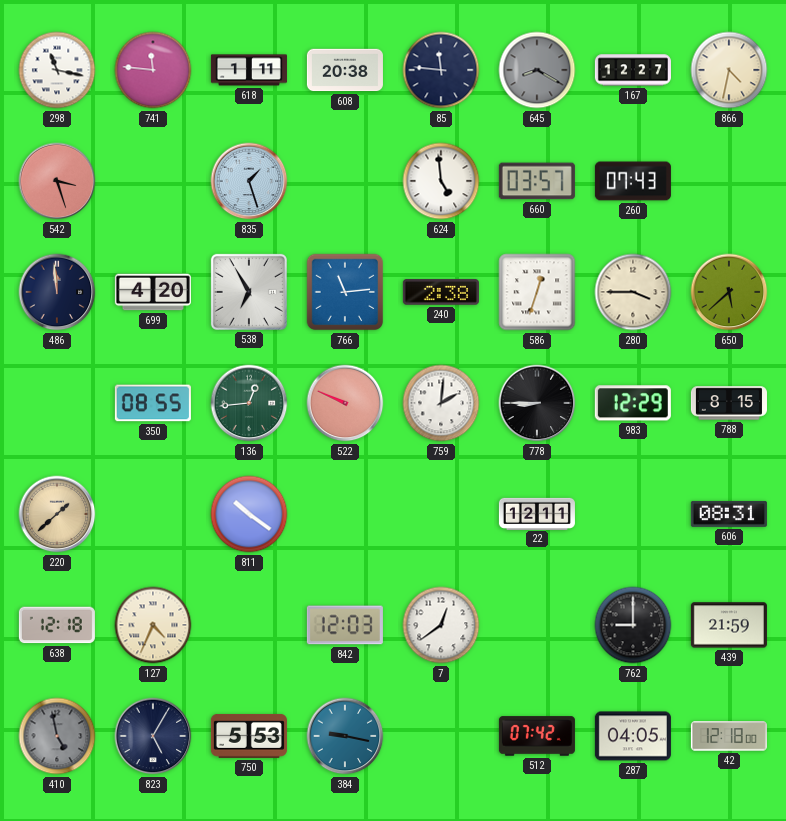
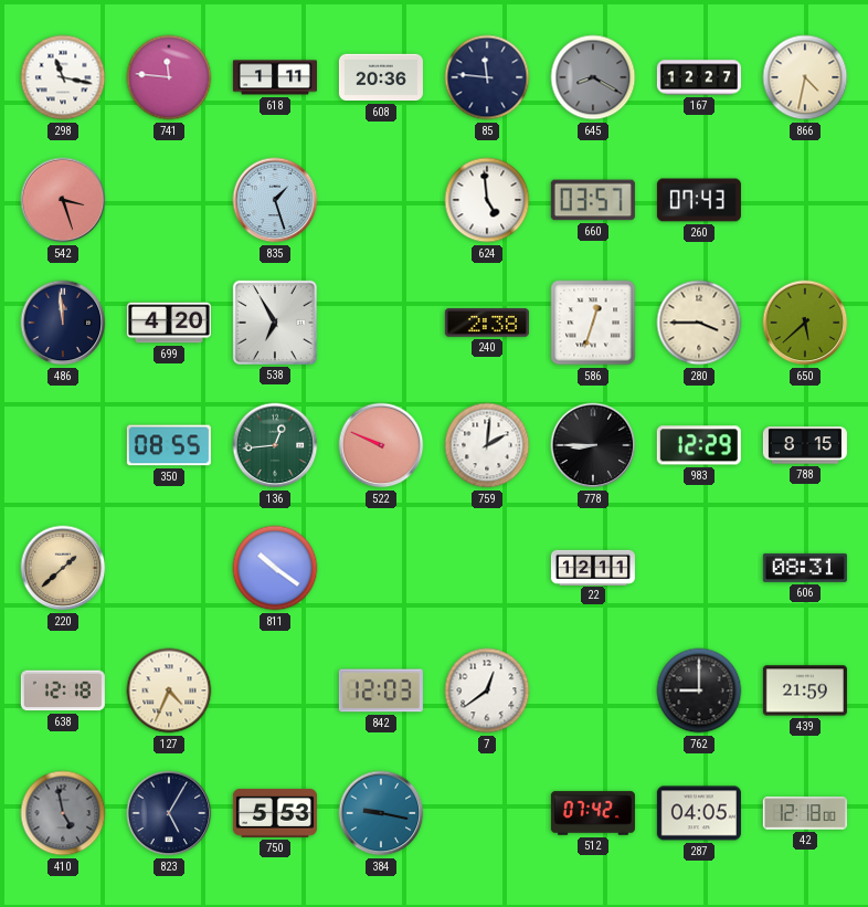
608: 20:38 -> 20:36 (381, 77)
766: 11:14 -> none (345, 292)
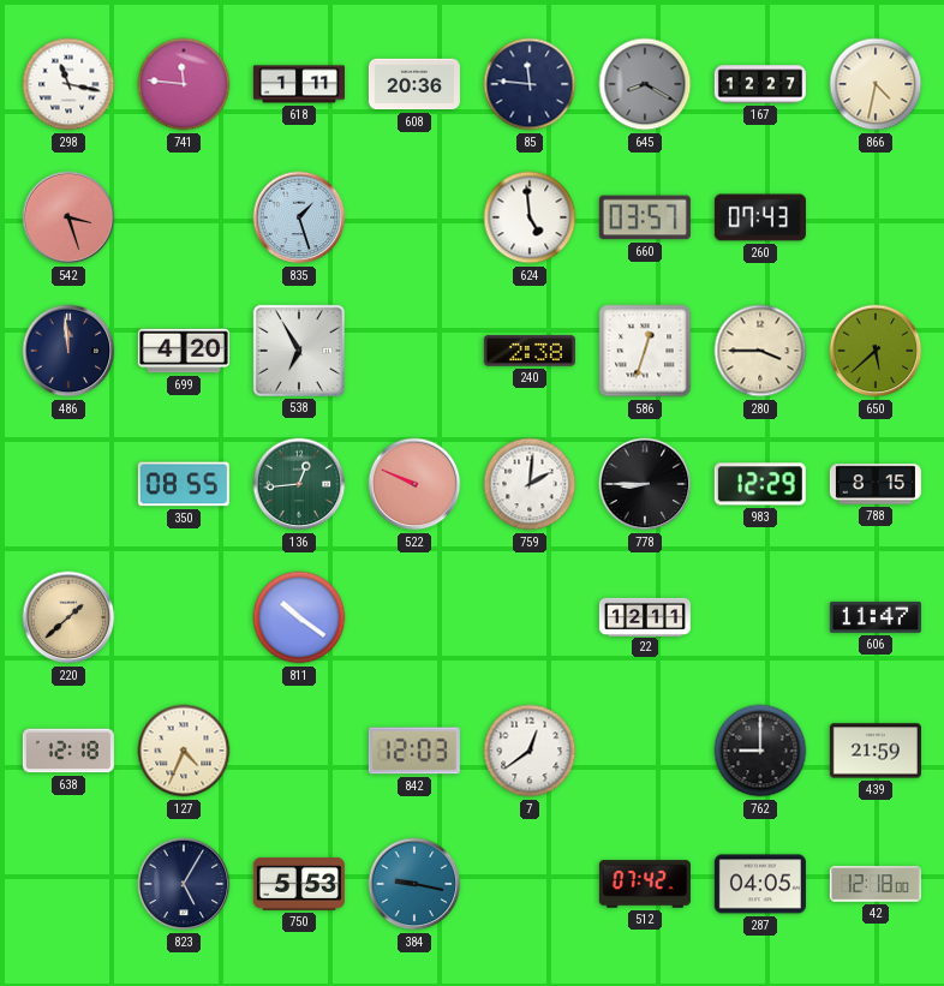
606: 08:31 -> 11:47 (876, 617)
410: 4:58 -> none (63, 813)
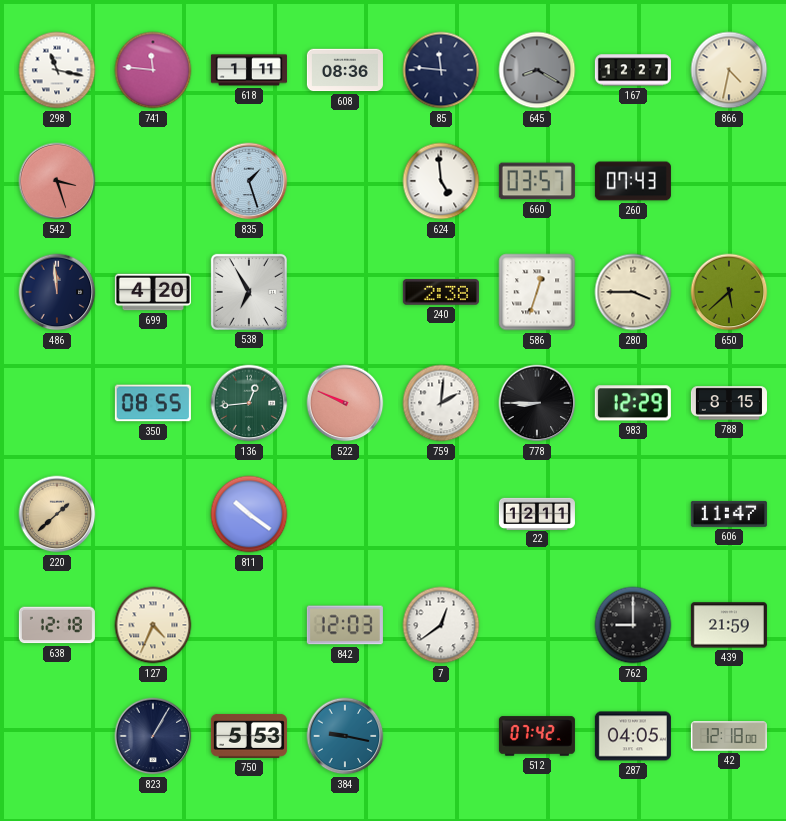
608: 20:36 -> 08:36 (345, 70)
823: 5:05 -> 1:05 (153, 736)
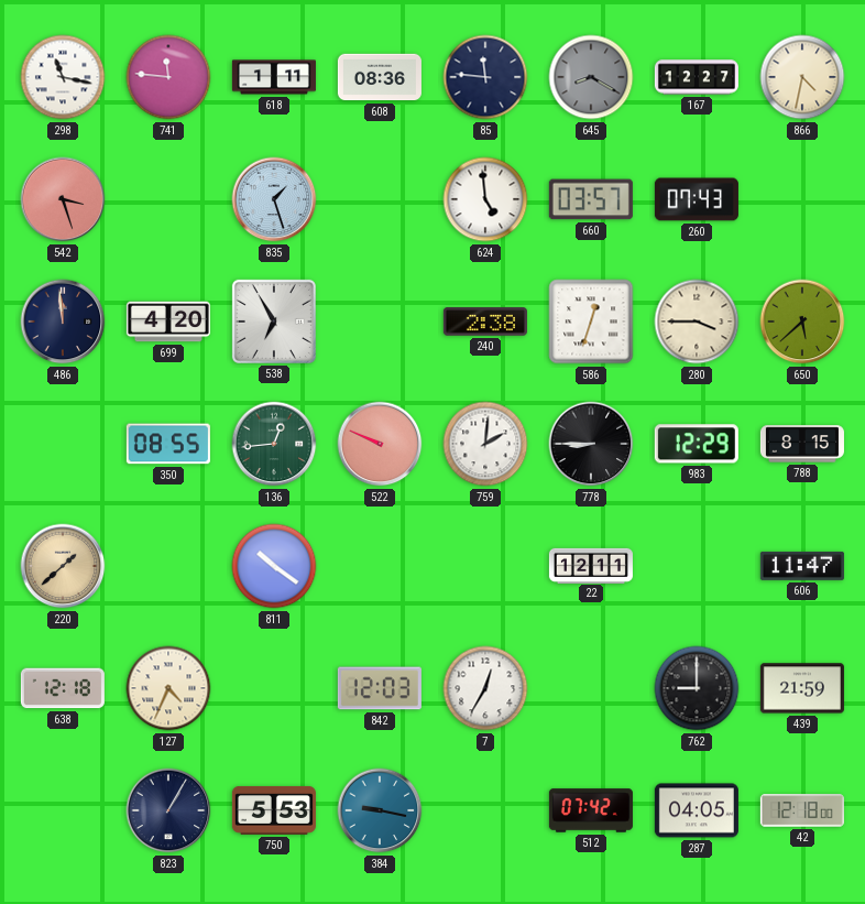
7: 12:39 -> 12:35 (485, 688)
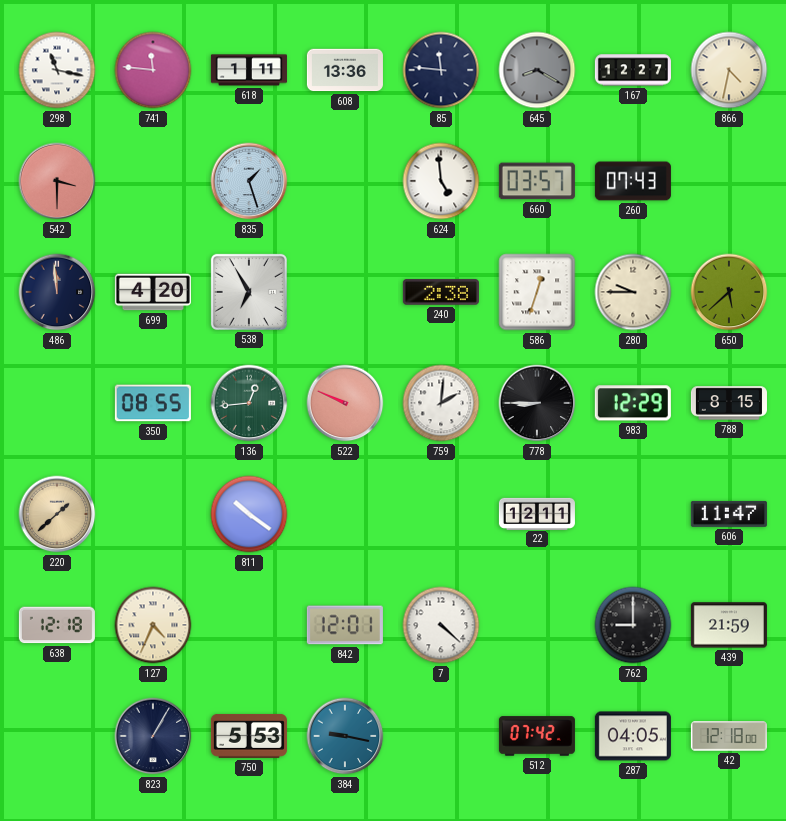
608: 08:36 -> 13:36 (345, 70)
542: 3:27 -> 3:30 (57, 181)
280: 3:45 -> 9:45 (633, 292)
842: 12:03 -> 12:01 (345, 625)
7: 12:35 -> 4:22 (441, 625)
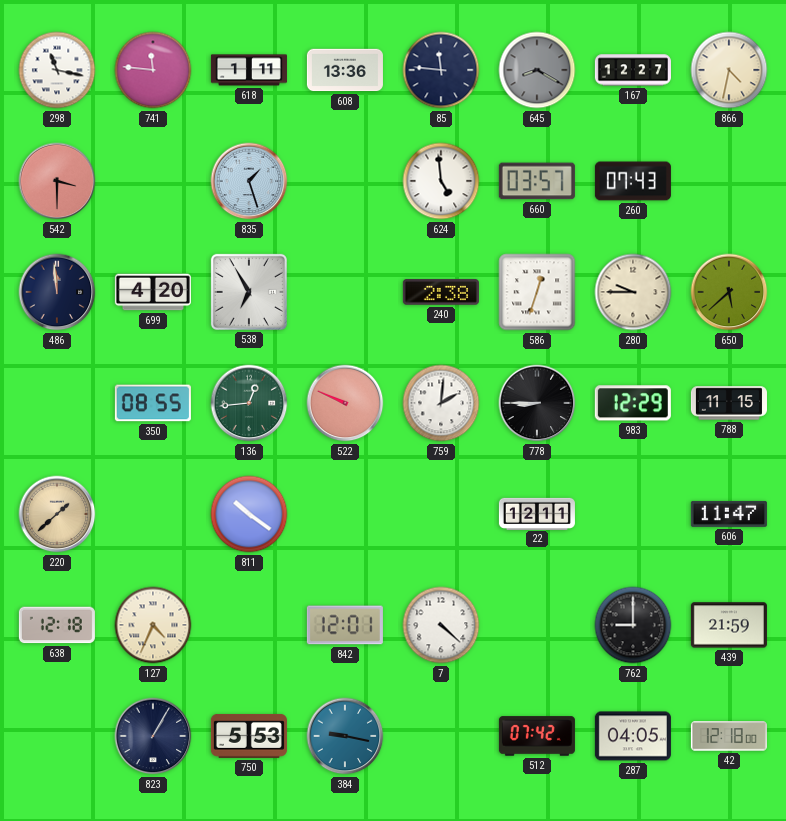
788: 8:15 -> 11:15 (729, 403)
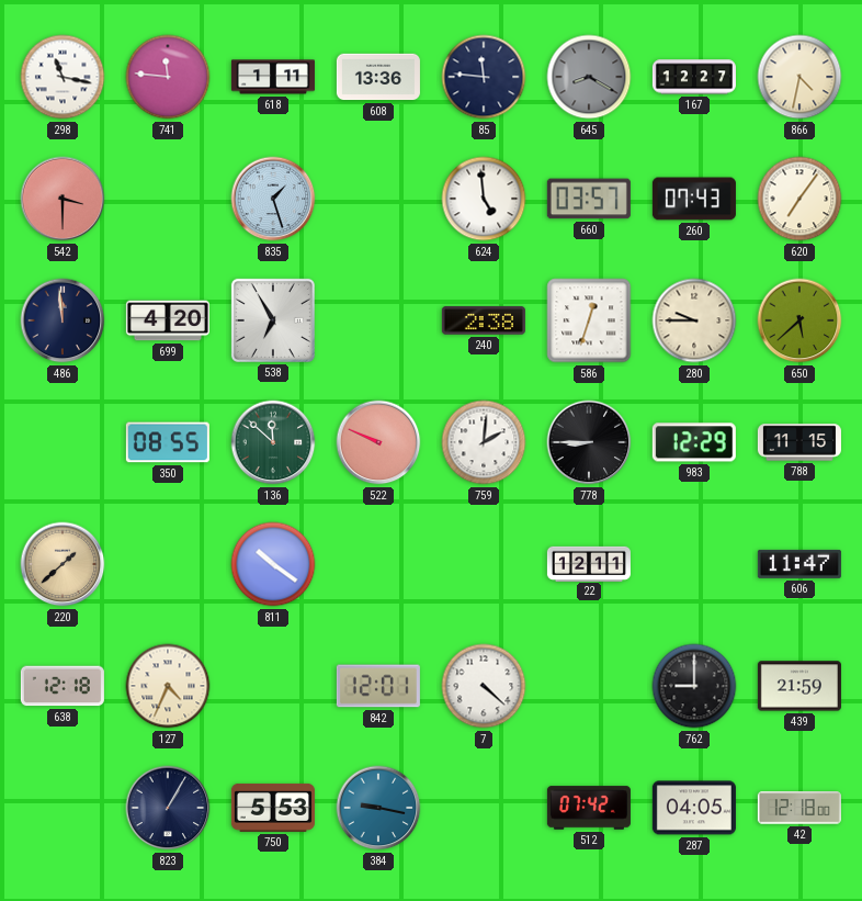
620: none -> 7:06 (799, 199)
136: 12:44 -> 11:52 (273, 442)
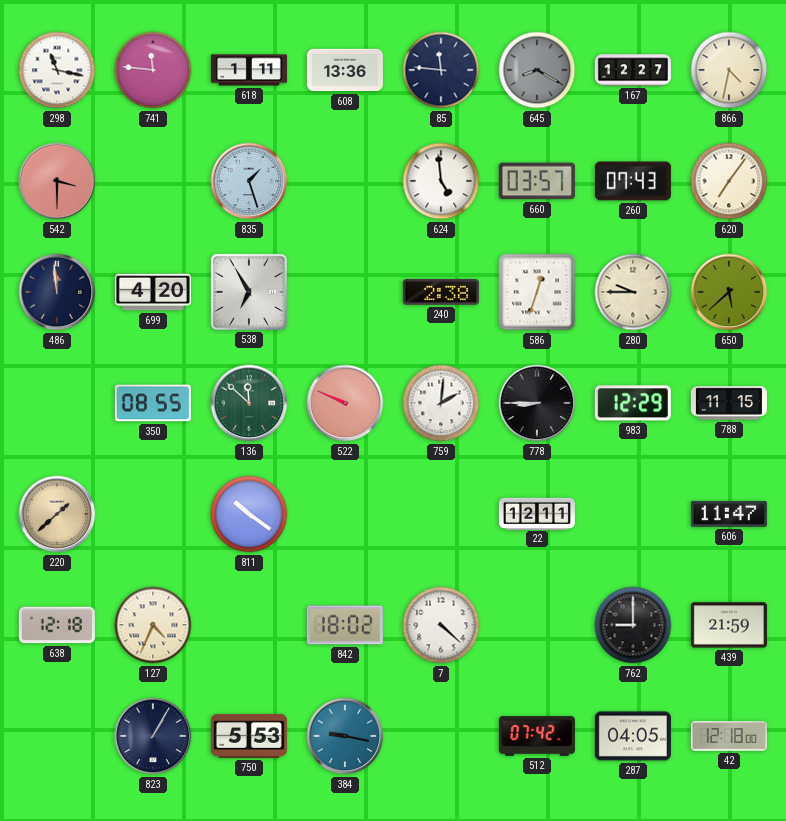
842: 12:01 -> 18:02 (345, 625)
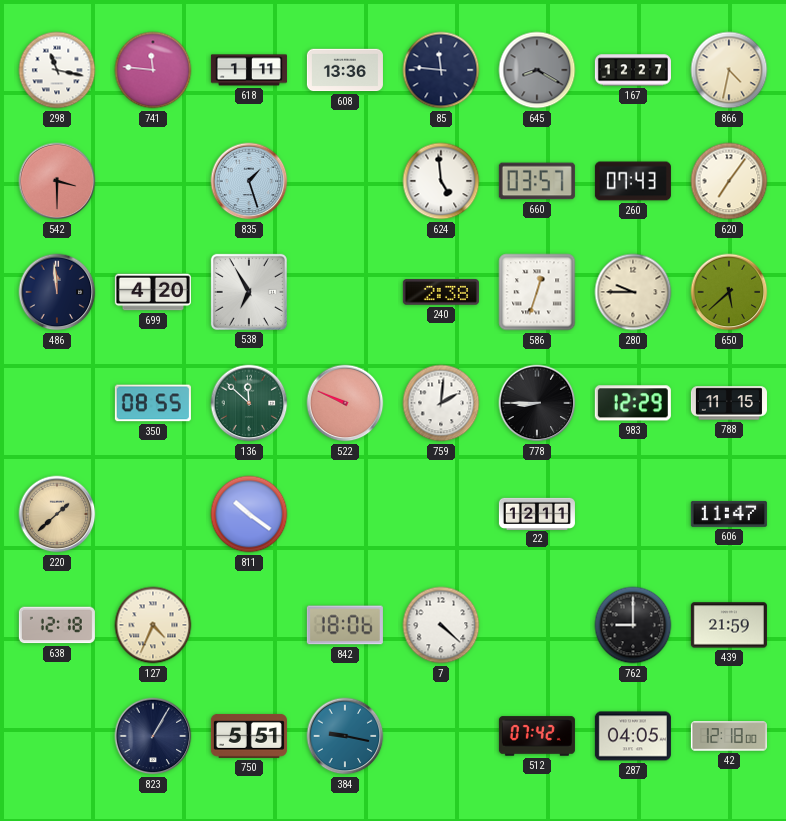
842: 18:02 -> 18:06 (345, 625)
750: 5:53 -> 5:51 (249, 736)
